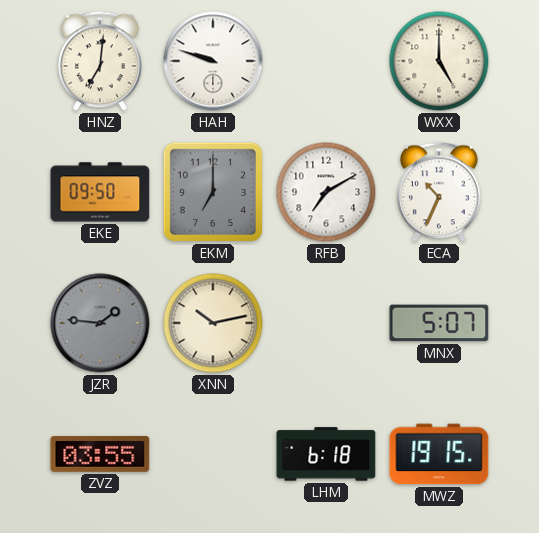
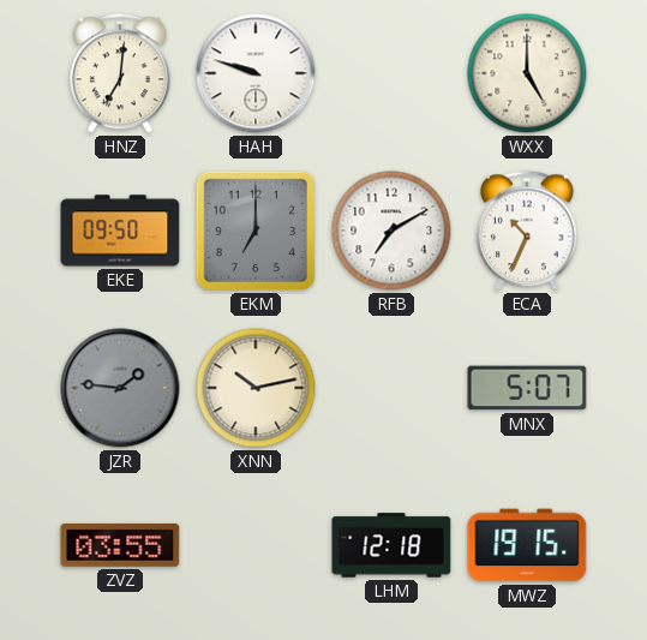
LHM: 6:18 -> 12:18 (391, 545)
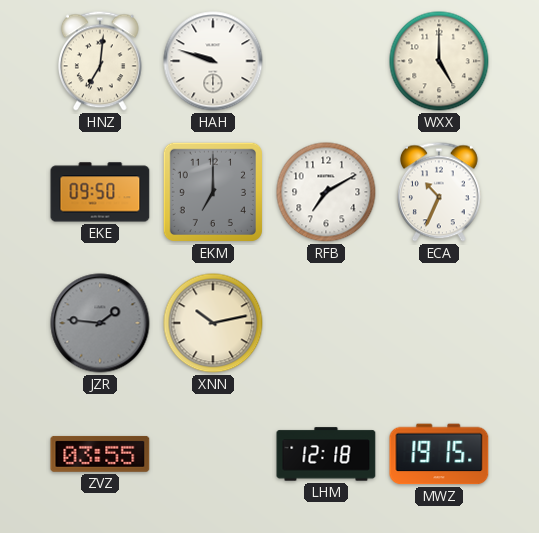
MNX: 5:07 -> none (527, 388)
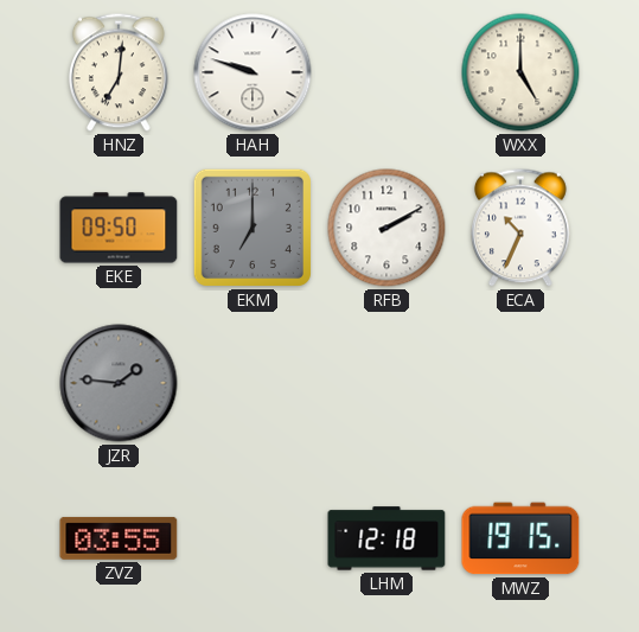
RFB: 7:10 -> 2:10 (386, 228)
XNN: 10:13 -> none (213, 323)
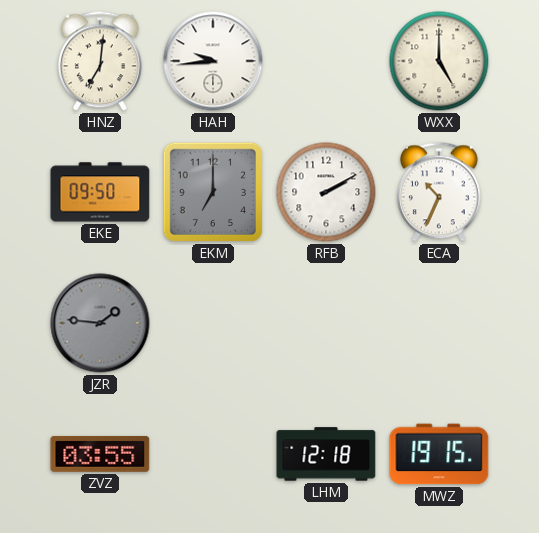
HAH: 9:48 -> 9:44 (213, 61)
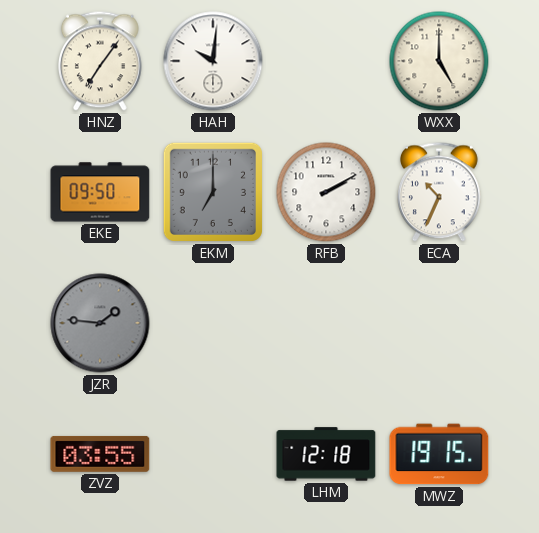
HNZ: 7:01 -> 7:06 (100, 61)
HAH: 9:44 -> 10:01 (213, 61)
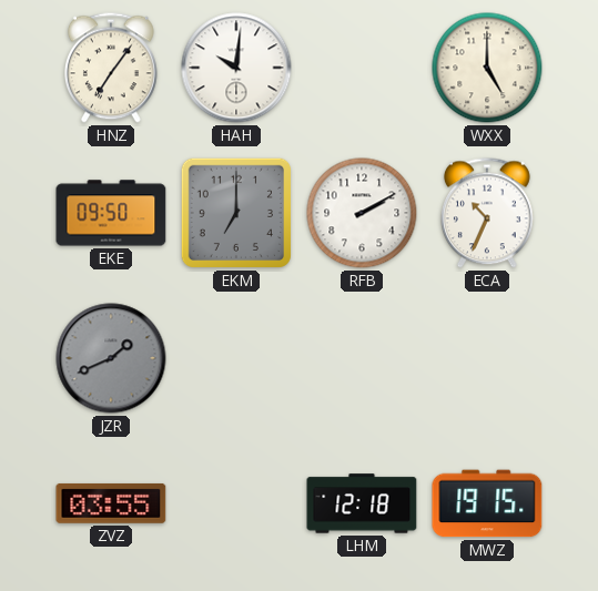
JZR: 1:46 -> 1:41 (111, 358)
